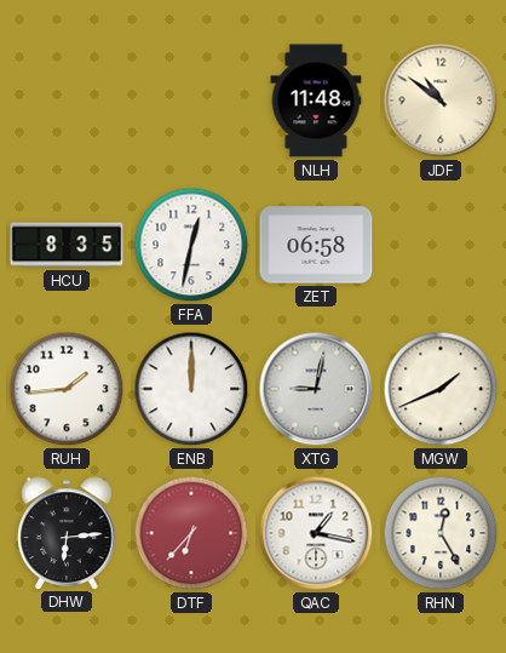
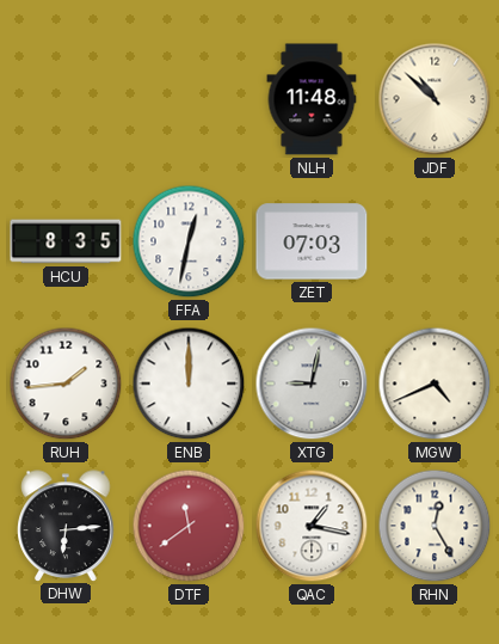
JDF: 10:51 -> 10:52 (435, 99)
ZET: 06:58 -> 07:03 (312, 241)
MGW: 1:41 -> 4:41 (435, 384)
DTF: 6:37 -> 11:39 (189, 526)
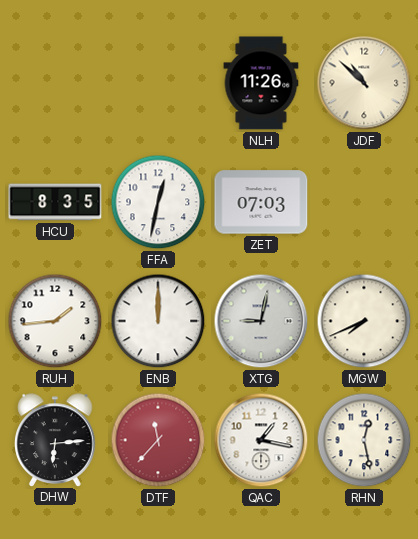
NLH: 11:48 -> 11:26 (261, 83)
MGW: 4:41 -> 7:41 (364, 321)
DTF: 11:39 -> 11:37 (158, 440)
RHN: 12:25 -> 12:28 (364, 440)
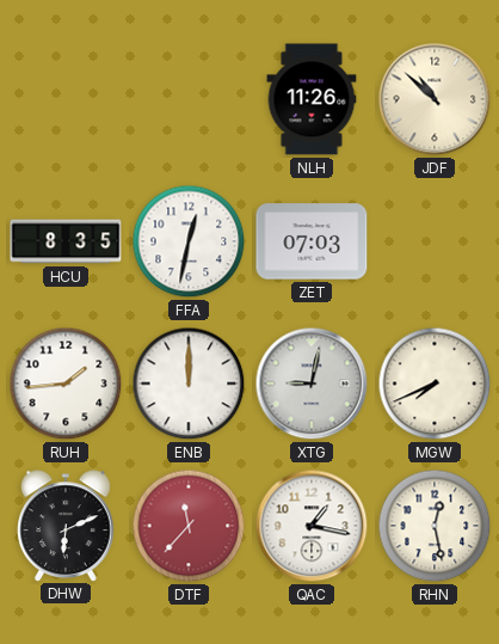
DHW: 6:14 -> 6:11 (66, 526)
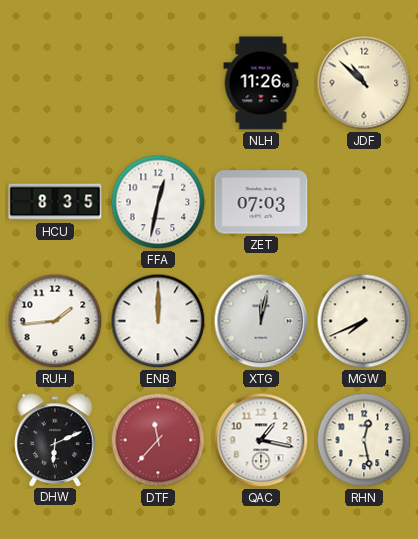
XTG: 9:02 -> 12:02 (261, 321)
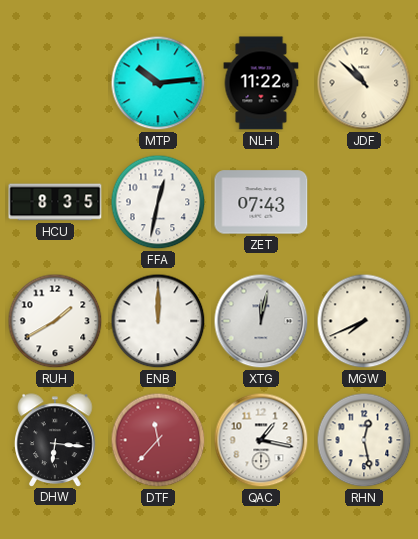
MTP: none -> 10:14 (158, 83)
NLH: 11:26 -> 11:22 (261, 83)
ZET: 07:03 -> 07:43 (261, 202)
RUH: 1:44 -> 1:40 (55, 321)
DHW: 6:11 -> 6:16 (55, 440)
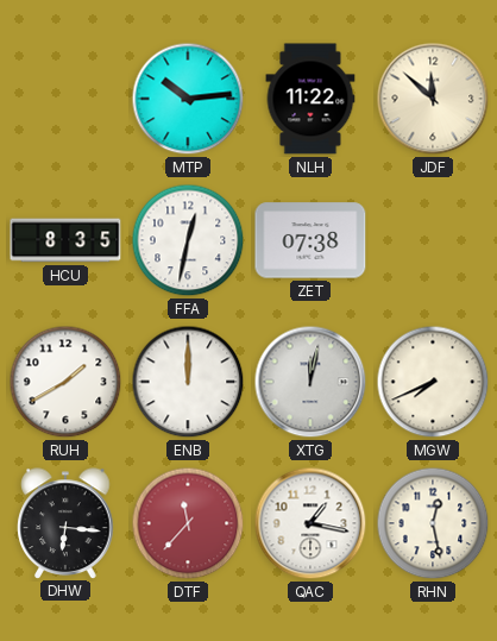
JDF: 10:52 -> 11:52 (433, 99)
ZET: 07:43 -> 07:38 (310, 240)
